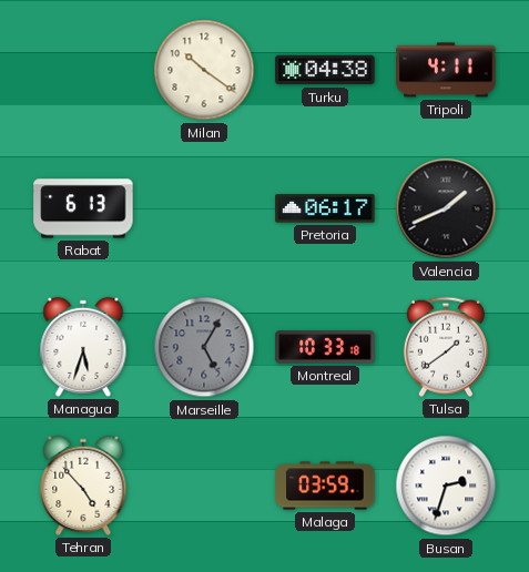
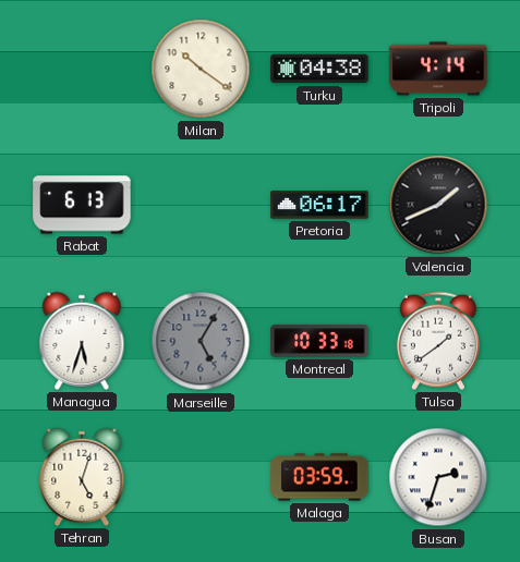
Tripoli: 4:11 -> 4:14 (438, 69)
Tehran: 4:53 -> 5:03 (82, 477)
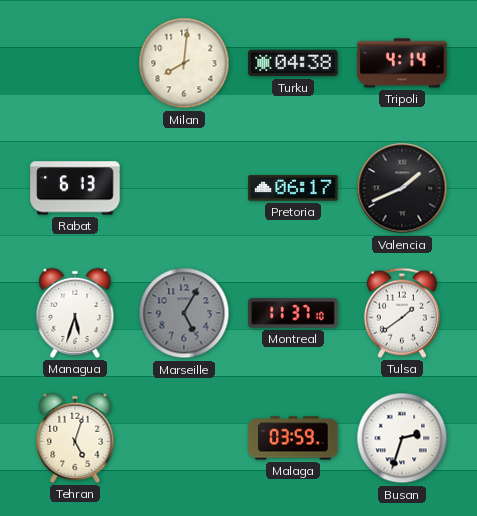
Milan: 10:21 -> 8:01 (184, 63)
Montreal: 10:33 -> 11:37 (293, 313)
